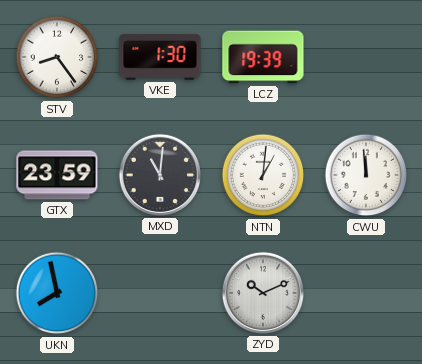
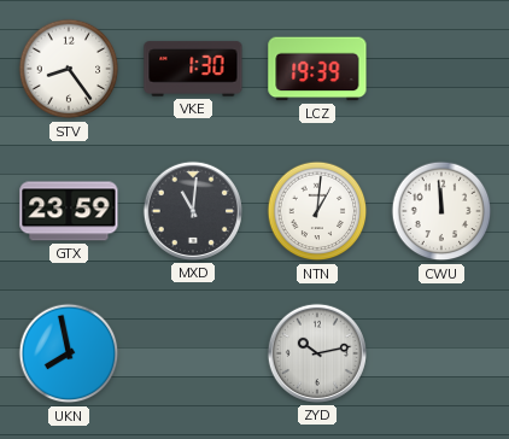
ZYD: 10:11 -> 10:13 (317, 353)
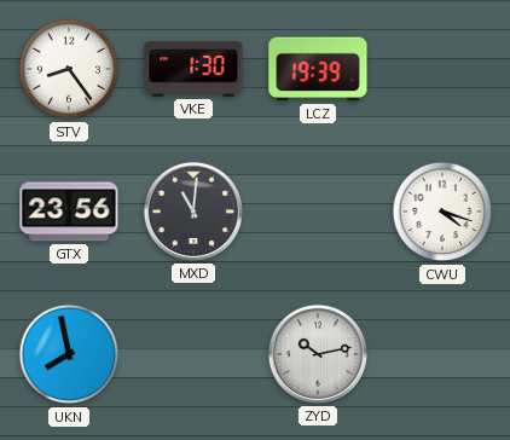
GTX: 23:59 -> 23:56 (69, 212)
NTN: 1:01 -> none (317, 211)
CWU: 11:59 -> 4:18 (442, 212)
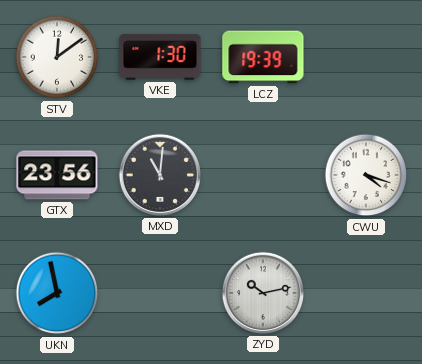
STV: 8:24 -> 12:09 (57, 57)
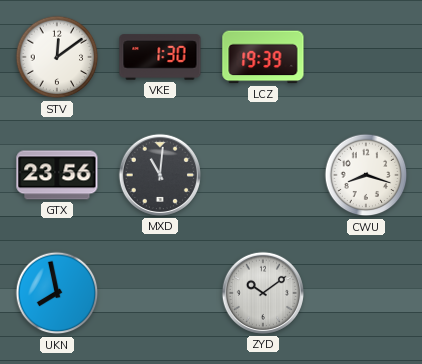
CWU: 4:18 -> 8:18 (366, 175)
ZYD: 10:13 -> 10:09 (263, 293)
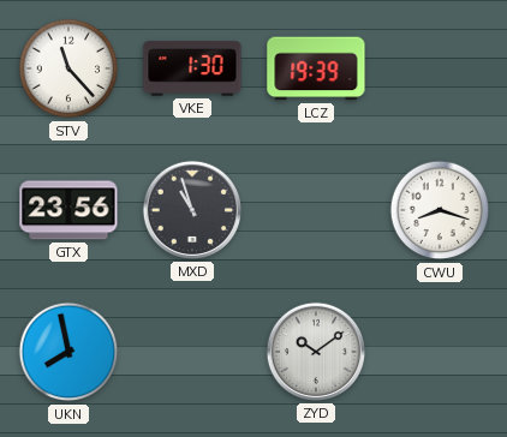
STV: 12:09 -> 11:23 (68, 68)
MXD: 11:01 -> 10:57 (192, 210)
